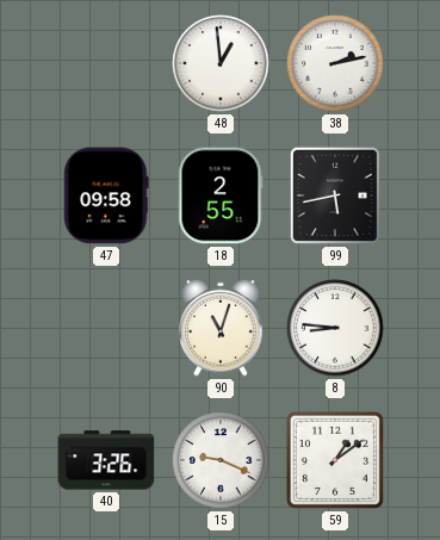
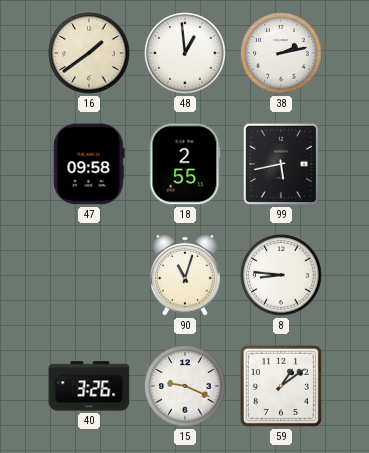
16: none -> 1:39 (89, 53)
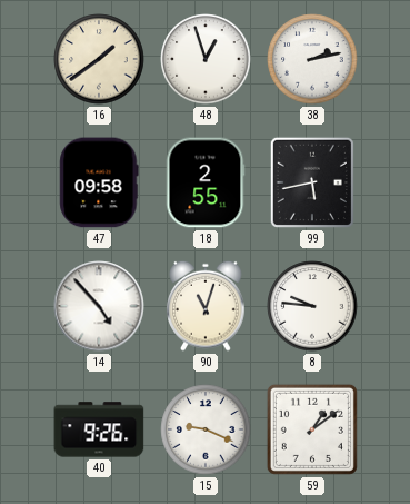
48: 12:59 -> 12:57 (206, 59)
14: none -> 4:53 (99, 306)
8: 8:46 -> 9:46 (312, 306)
40: 3:26 -> 9:26 (99, 429)
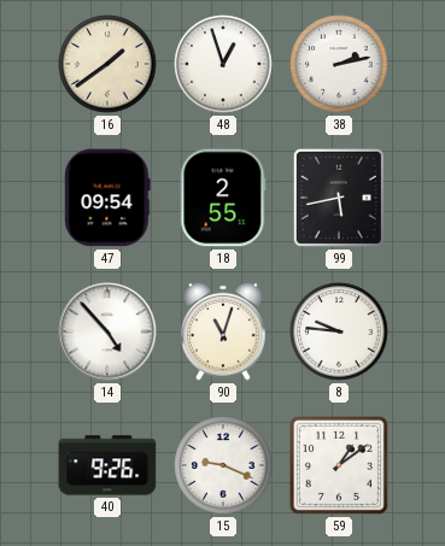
47: 09:58 -> 09:54 (107, 198)
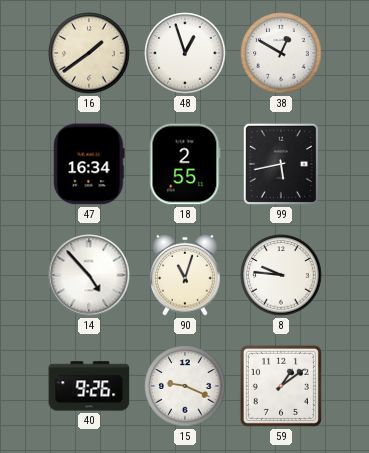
38: 2:13 -> 12:50 (281, 53)
47: 09:54 -> 16:34 (89, 164)
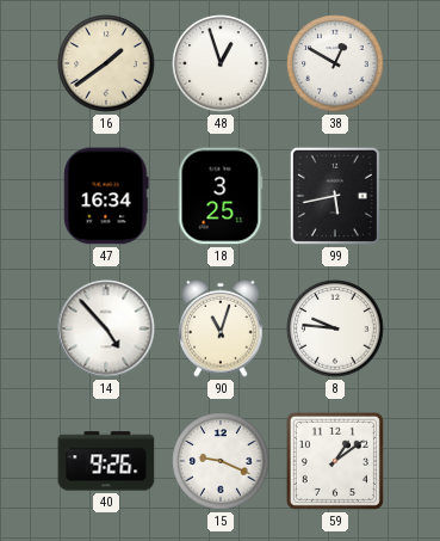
18: 2:55 -> 3:25 (221, 196)
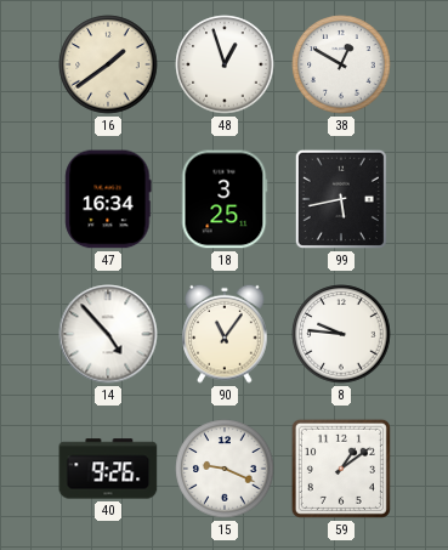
90: 11:03 -> 11:06 (225, 334)
